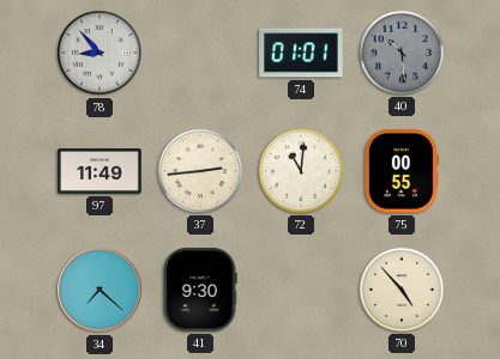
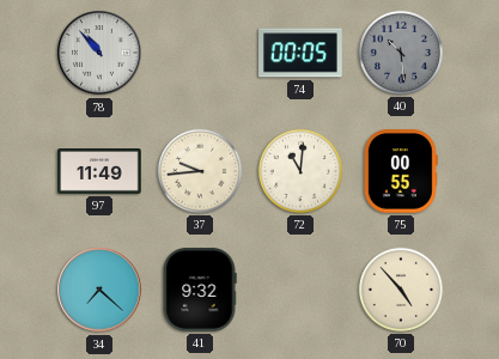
78: 8:53 -> 10:53 (99, 53)
74: 01:01 -> 00:05 (300, 53)
37: 2:44 -> 9:44 (200, 171)
41: 9:30 -> 9:32 (200, 290)
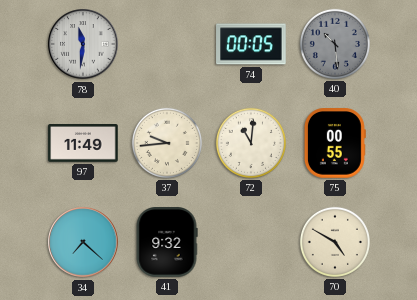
78: 10:53 -> 11:31 (83, 44)
70: 4:53 -> 4:50 (335, 242)
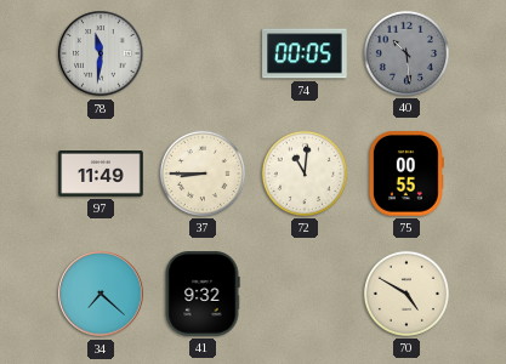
37: 9:44 -> 8:45 (203, 174)
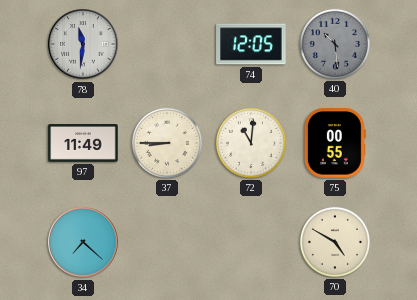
74: 00:05 -> 12:05 (251, 44)
41: 9:32 -> none (203, 294)
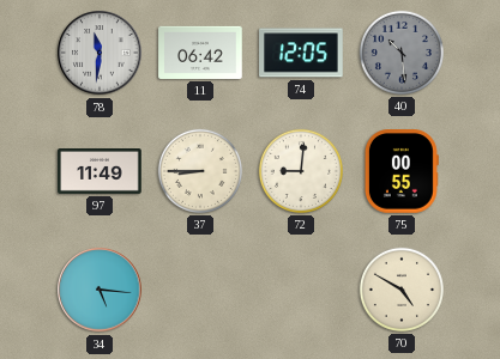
11: none -> 06:42 (200, 53)
72: 11:01 -> 9:01 (301, 171)
34: 7:22 -> 5:16 (100, 290)
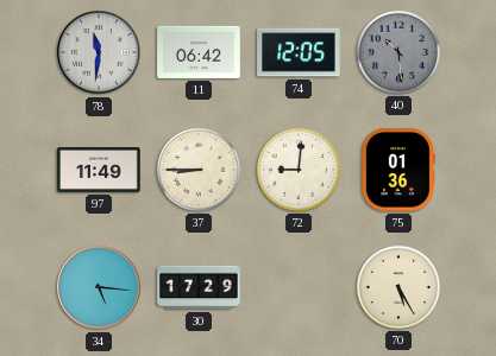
75: 00:55 -> 01:36 (398, 170)
30: none -> 17:29 (199, 287)
70: 4:50 -> 5:25 (398, 287)
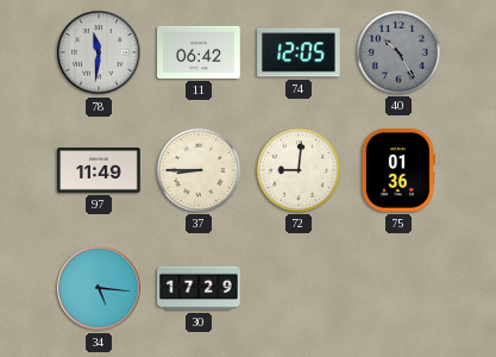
40: 10:29 -> 10:25 (398, 52)
70: 5:25 -> none (398, 287)
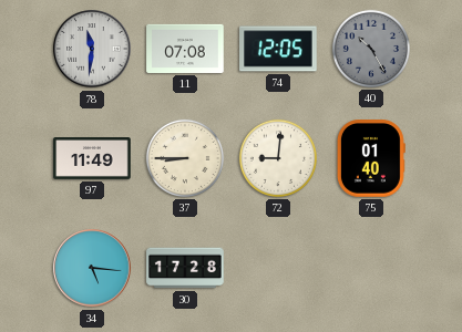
11: 06:42 -> 07:08 (185, 49)
75: 01:36 -> 01:40 (371, 158)
30: 17:29 -> 17:28 (185, 268)
